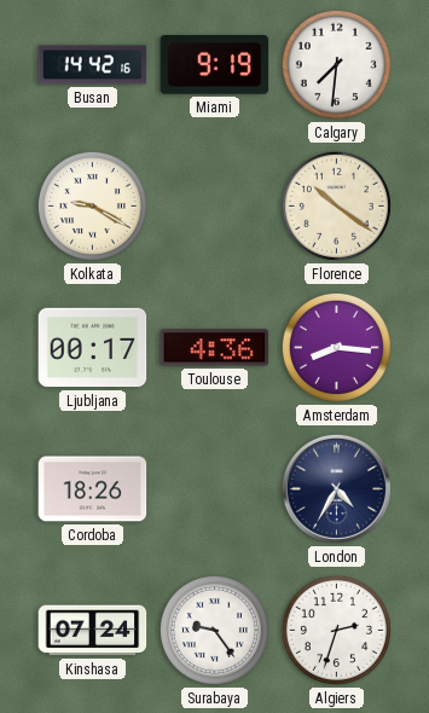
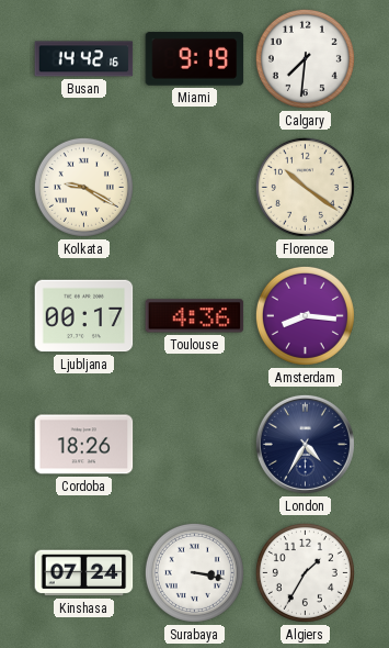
Surabaya: 9:24 -> 3:17 (194, 572)
Algiers: 2:33 -> 1:35 (305, 572)
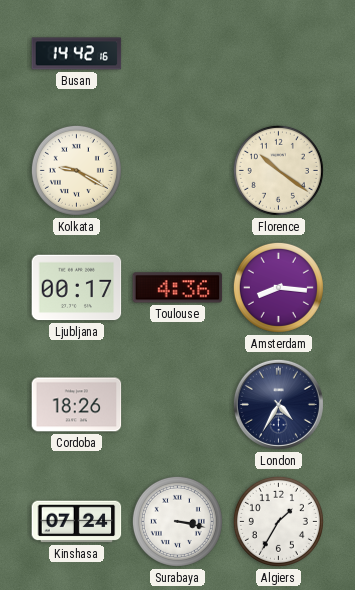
Miami: 9:19 -> none (195, 59)
Calgary: 7:31 -> none (305, 58)
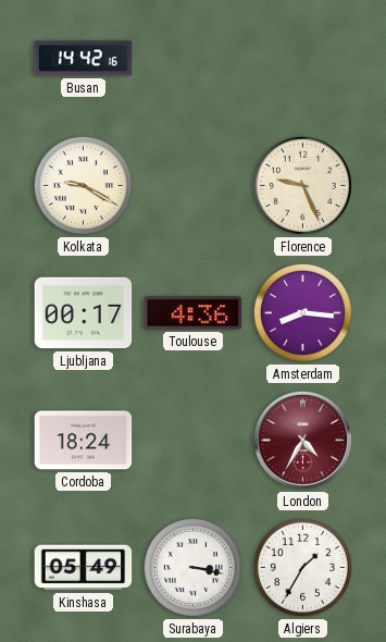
Florence: 10:21 -> 9:26 (302, 185)
Cordoba: 18:26 -> 18:24 (84, 441)
London dial: navy -> burgundy (302, 440)
Kinshasa: 07:24 -> 05:49 (84, 568)
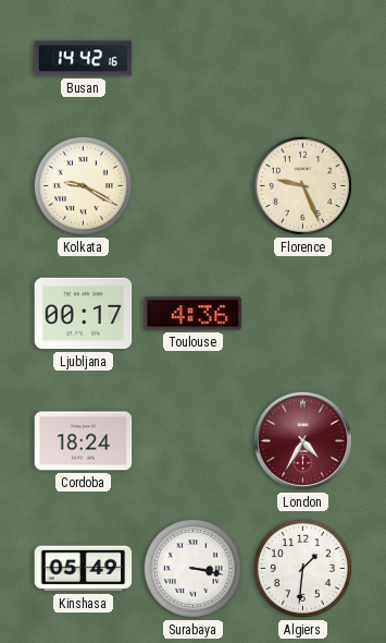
Amsterdam: 8:16 -> none (302, 312)
Algiers: 1:35 -> 1:31 (302, 568)
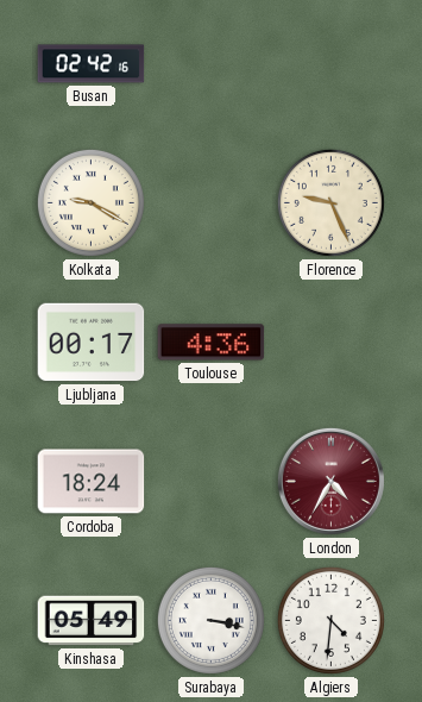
Busan: 14:42 -> 02:42 (92, 64)
Algiers: 1:31 -> 4:31 (330, 620)
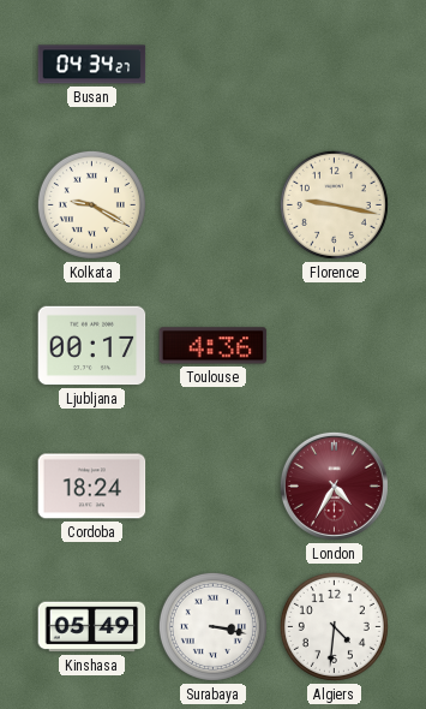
Busan: 02:42 -> 04:34 (92, 65)
Florence: 9:26 -> 9:17 (334, 204)
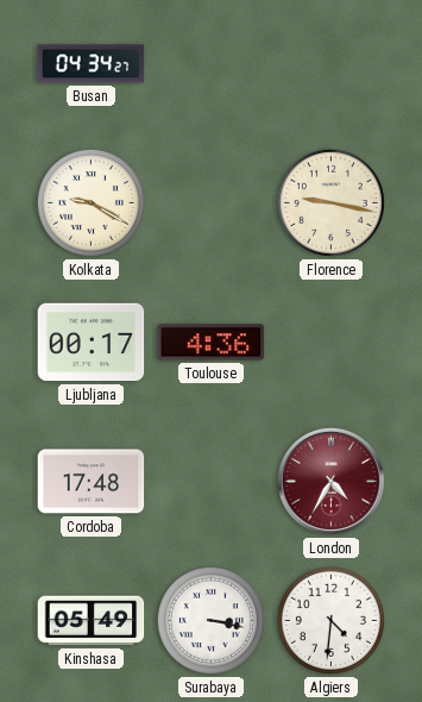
Cordoba: 18:24 -> 17:48 (92, 482)
